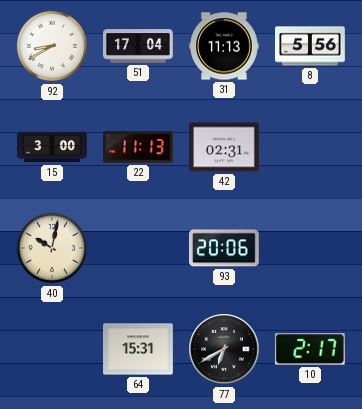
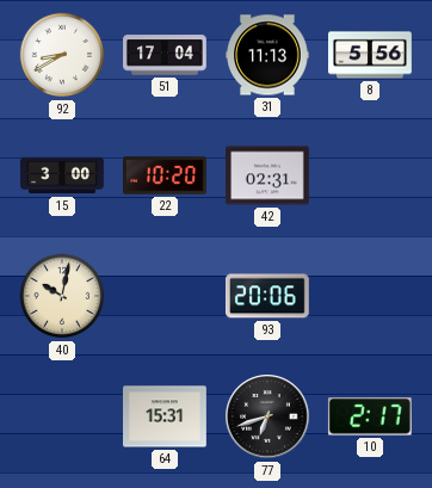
22: 11:13 -> 10:20 (166, 175)
77: 6:40 -> 6:42 (267, 416)
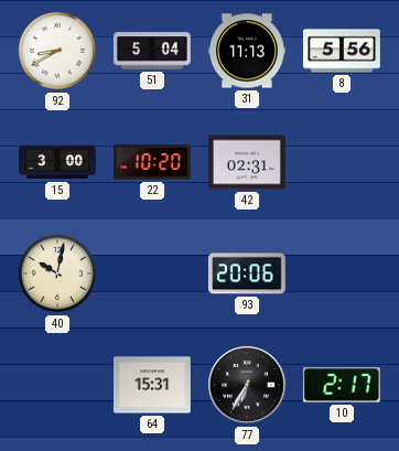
51: 17:04 -> 5:04 (153, 51)
77: 6:42 -> 6:35 (247, 385)
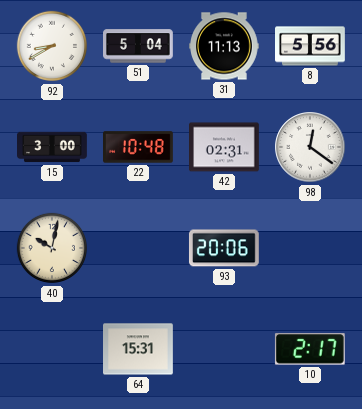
22: 10:20 -> 10:48 (139, 147)
98: none -> 12:21 (310, 147)
77: 6:35 -> none (247, 385)
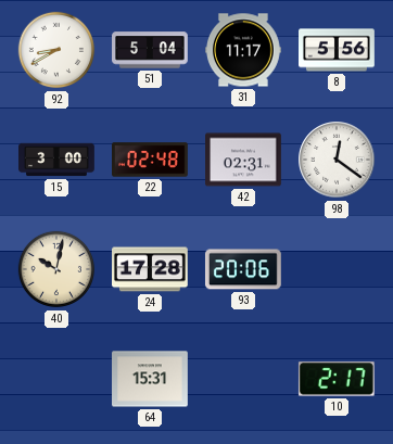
31: 11:13 -> 11:17 (244, 50)
22: 10:48 -> 02:48 (151, 160)
24: none -> 17:28 (151, 269)
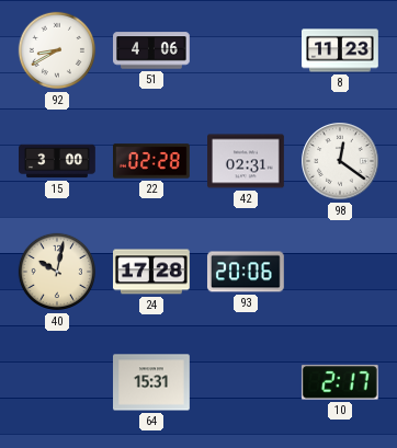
51: 5:04 -> 4:06 (152, 50)
31: 11:17 -> none (244, 50)
8: 5:56 -> 11:23 (341, 50)
22: 02:48 -> 02:28 (152, 161)
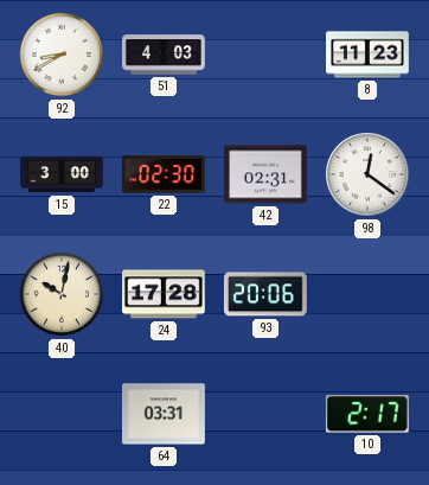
51: 4:06 -> 4:03 (165, 55)
22: 02:28 -> 02:30 (165, 174)
64: 15:31 -> 03:31 (165, 414)
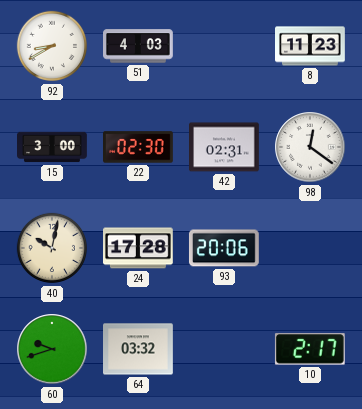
60: none -> 9:42 (52, 349)
64: 03:31 -> 03:32 (139, 349)
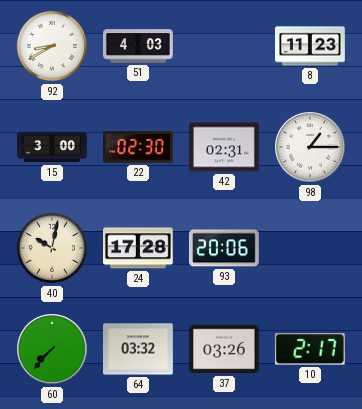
98: 12:21 -> 1:15 (310, 147)
60: 9:42 -> 7:37 (52, 349)
37: none -> 03:26 (225, 349)
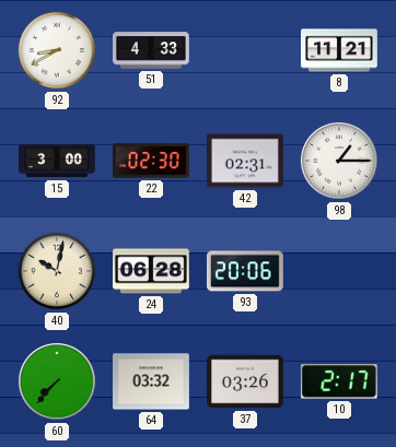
51: 4:03 -> 4:33 (152, 50)
8: 11:23 -> 11:21 (340, 50)
24: 17:28 -> 06:28 (152, 271)
